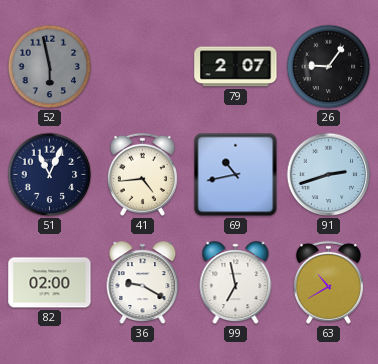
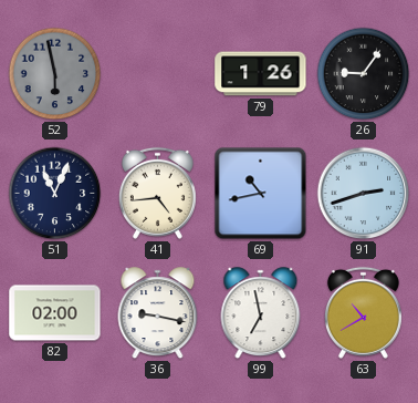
79: 2:07 -> 1:26 (261, 74)
36: 9:20 -> 9:17 (158, 313)
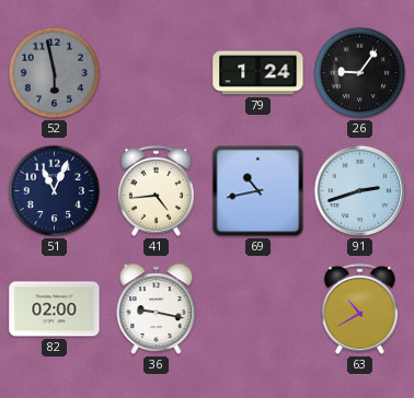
79: 1:26 -> 1:24 (258, 73)
99: 6:58 -> none (261, 313)
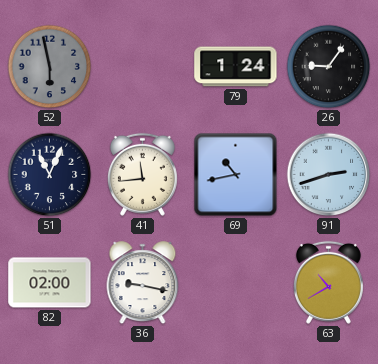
41: 4:44 -> 11:44 (142, 174)
